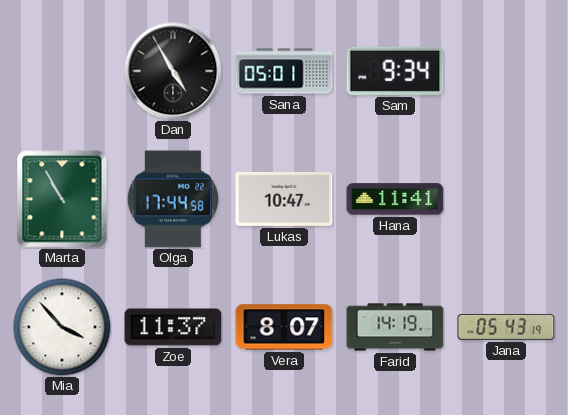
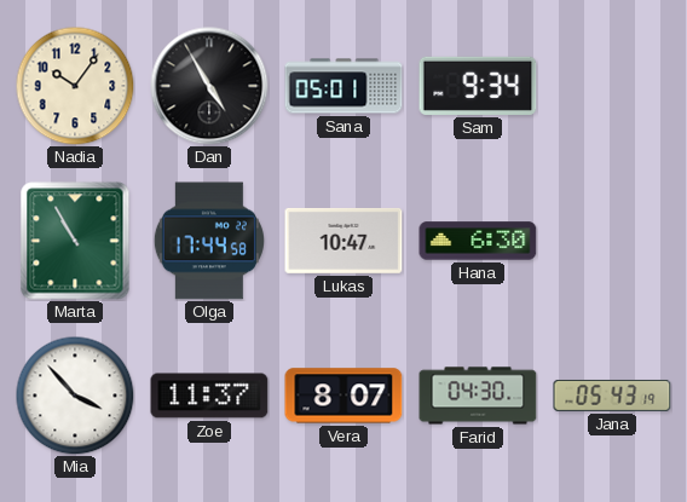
Nadia: none -> 10:06 (75, 86)
Hana: 11:41 -> 6:30 (478, 241)
Farid: 14:19 -> 04:30 (478, 396)
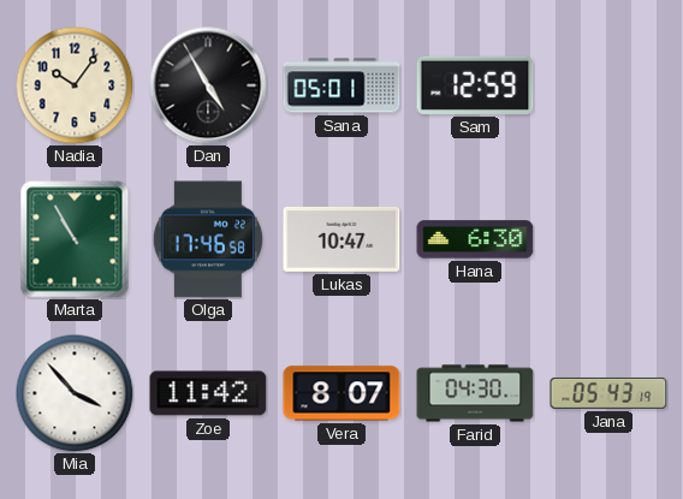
Sam: 9:34 -> 12:59 (475, 85)
Olga: 17:44 -> 17:46 (208, 239)
Zoe: 11:37 -> 11:42 (208, 393)
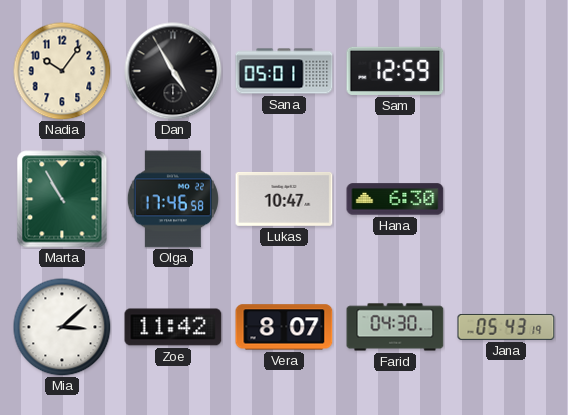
Mia: 3:53 -> 3:08 (62, 327)
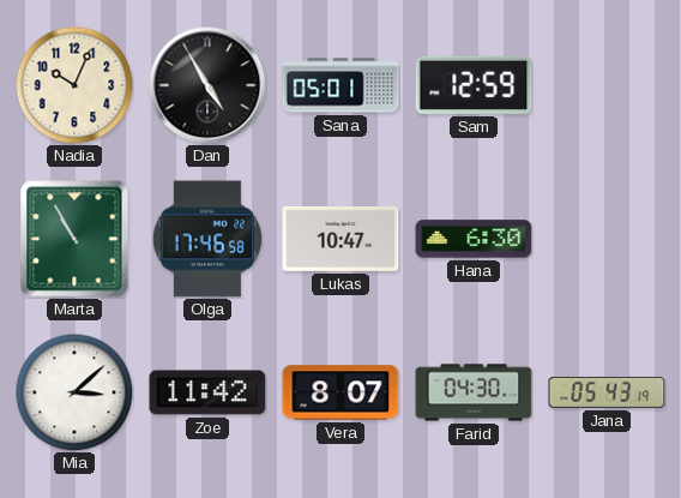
Nadia: 10:06 -> 10:04 (74, 85)
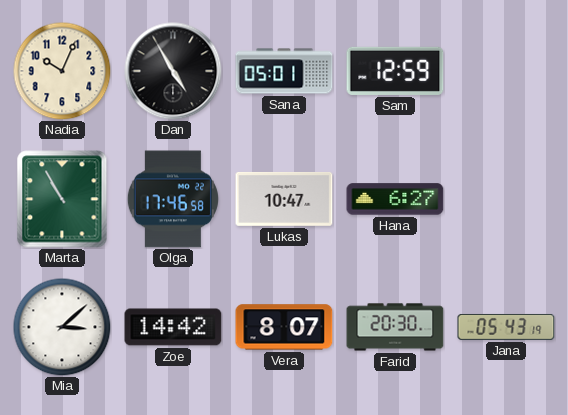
Hana: 6:30 -> 6:27 (395, 199)
Zoe: 11:42 -> 14:42 (173, 327)
Farid: 04:30 -> 20:30 (395, 327)
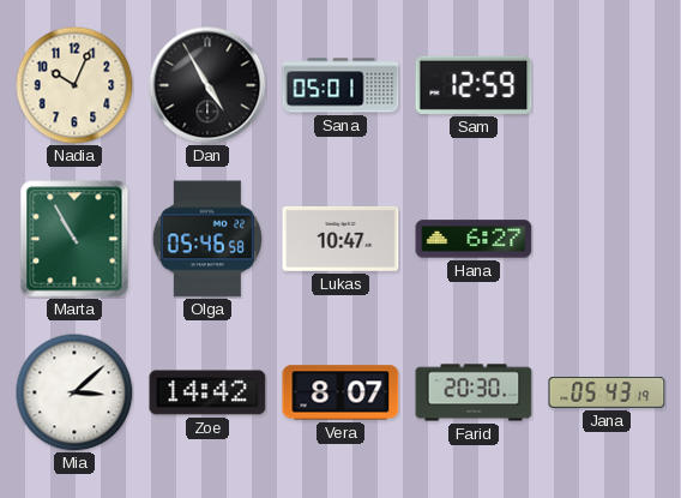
Olga: 17:46 -> 05:46 (207, 239)
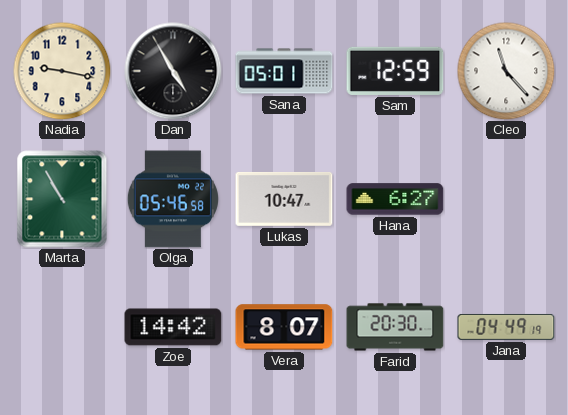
Nadia: 10:04 -> 9:17 (62, 71)
Cleo: none -> 11:23 (506, 71)
Mia: 3:08 -> none (74, 392)
Jana: 05:43 -> 04:49 (506, 327)
